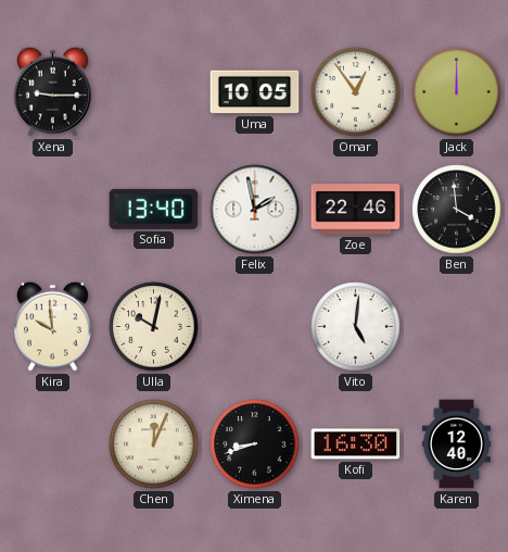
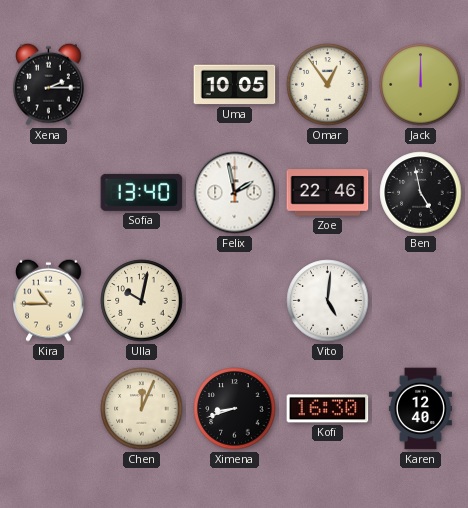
Xena: 9:15 -> 2:15 (49, 84)
Ben: 3:59 -> 4:58 (421, 193)
Kira: 9:59 -> 10:45 (49, 300)
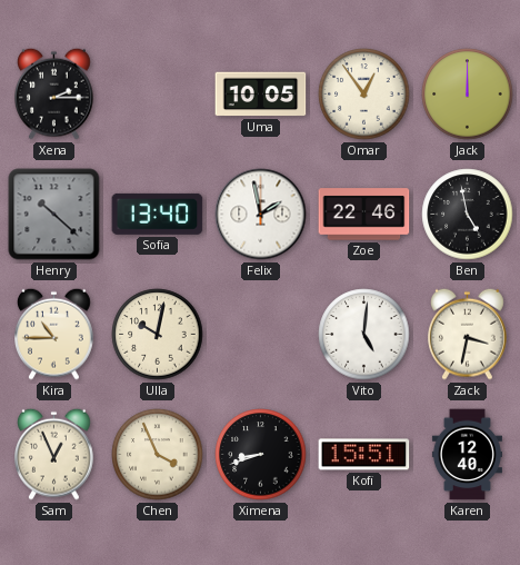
Henry: none -> 10:22 (54, 215)
Zack: none -> 3:32 (468, 334)
Sam: none -> 12:56 (54, 454)
Chen: 12:04 -> 3:56 (158, 455)
Kofi: 16:30 -> 15:51 (364, 455)
